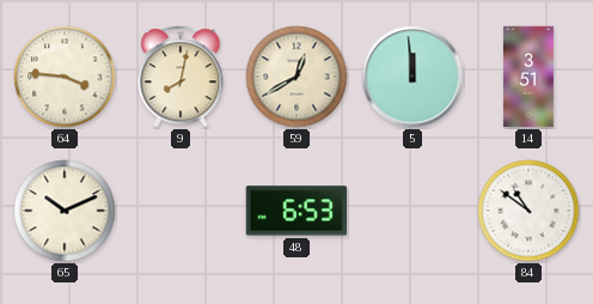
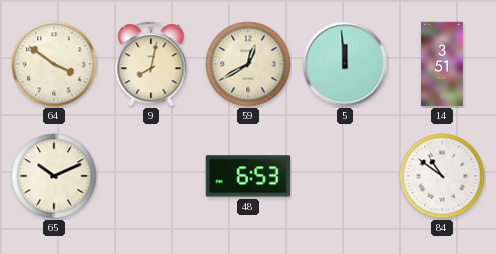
64: 3:46 -> 3:51 (54, 64)
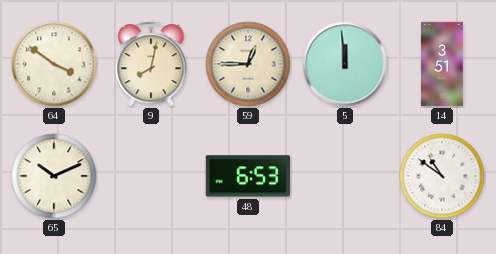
59: 12:40 -> 12:45 (248, 64)
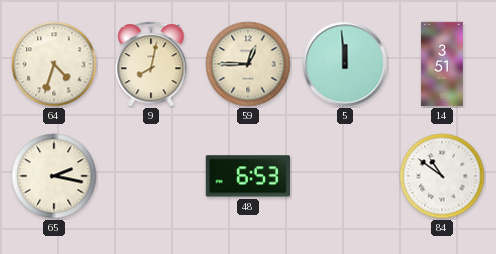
64: 3:51 -> 4:33 (54, 64)
65: 10:11 -> 2:17 (54, 176)
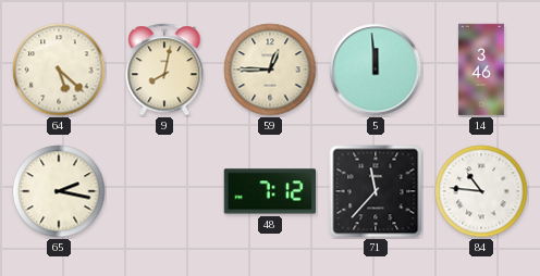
64: 4:33 -> 5:22 (59, 70)
14: 3:51 -> 3:46 (481, 70)
48: 6:53 -> 7:12 (269, 191)
71: none -> 11:37 (376, 191)
84: 10:51 -> 10:46 (481, 191)
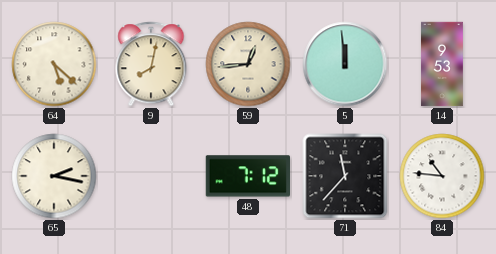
59: 12:45 -> 12:44 (248, 64)
14: 3:46 -> 9:53 (442, 64)
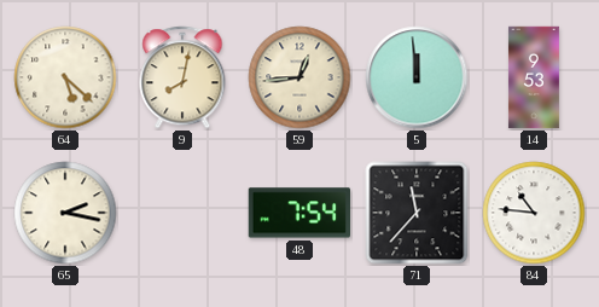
48: 7:12 -> 7:54 (298, 213)
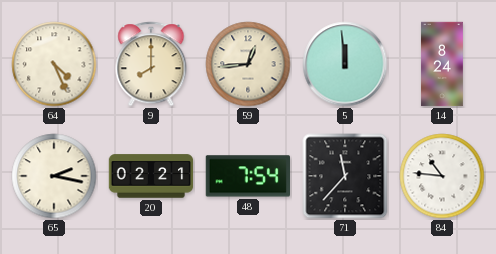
64: 5:22 -> 4:26 (54, 64)
9: 8:02 -> 8:00 (151, 64)
14: 9:53 -> 8:24 (442, 64)
20: none -> 02:21 (151, 176)
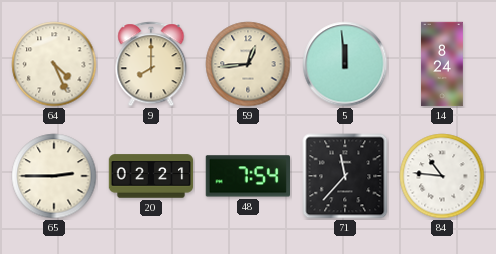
65: 2:17 -> 2:45 (54, 176)
